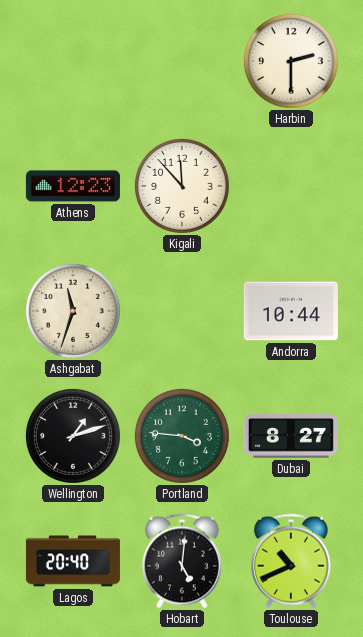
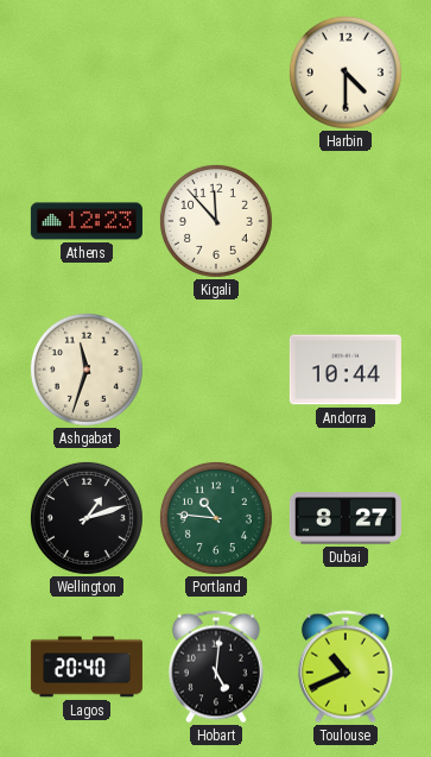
Harbin: 2:30 -> 4:30 (346, 72)
Portland: 3:46 -> 10:46 (216, 518)
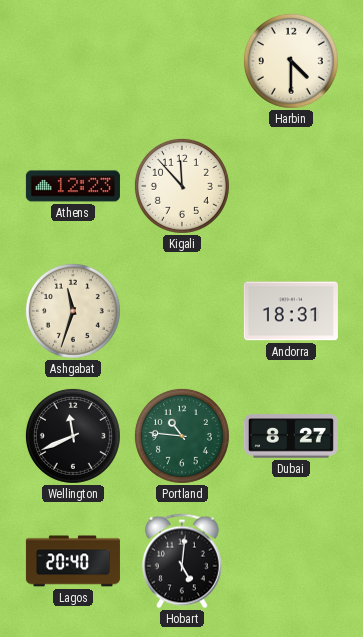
Andorra: 10:44 -> 18:31 (291, 311)
Wellington: 1:12 -> 11:41 (73, 436)
Toulouse: 10:41 -> none (346, 667)
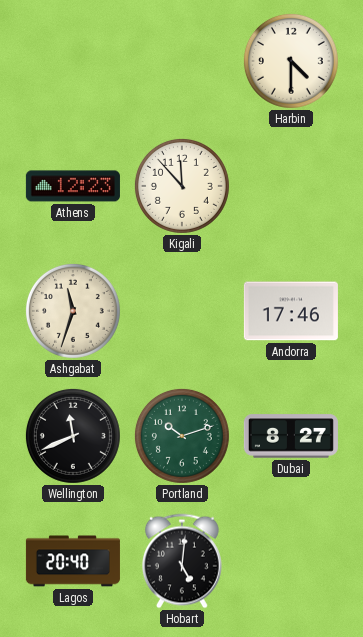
Andorra: 18:31 -> 17:46 (291, 311)
Portland: 10:46 -> 10:12 (182, 436)
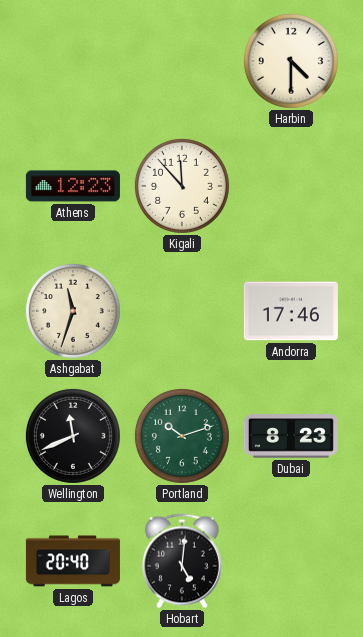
Dubai: 8:27 -> 8:23 (291, 436)
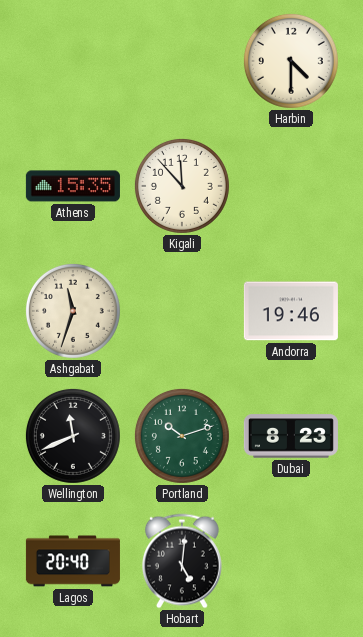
Athens: 12:23 -> 15:35 (73, 186)
Andorra: 17:46 -> 19:46 (291, 311)
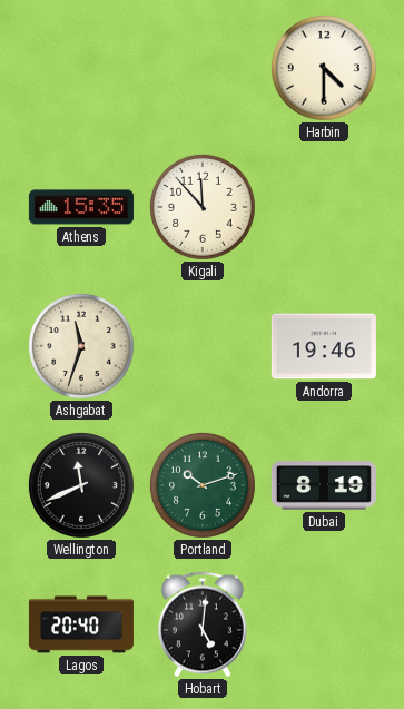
Dubai: 8:23 -> 8:19 (324, 485)
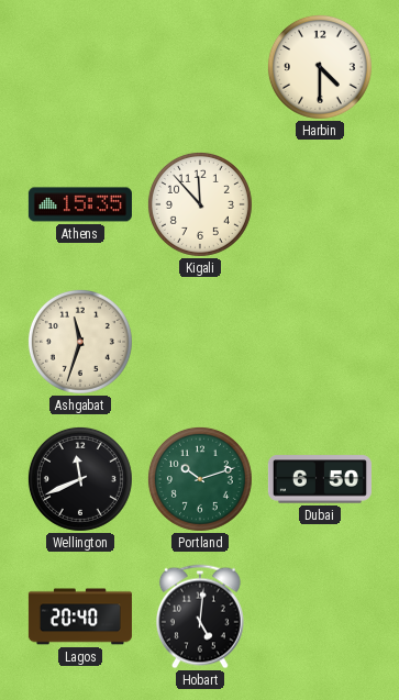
Andorra: 19:46 -> none (324, 346)
Dubai: 8:19 -> 6:50 (320, 479)
